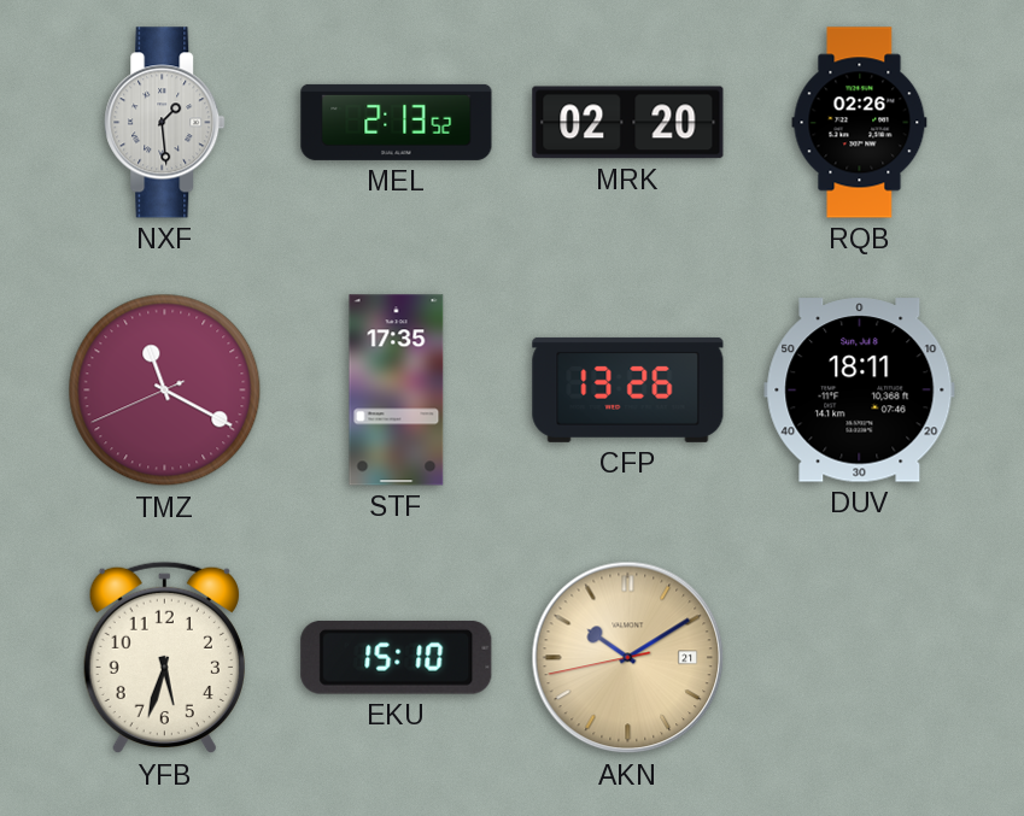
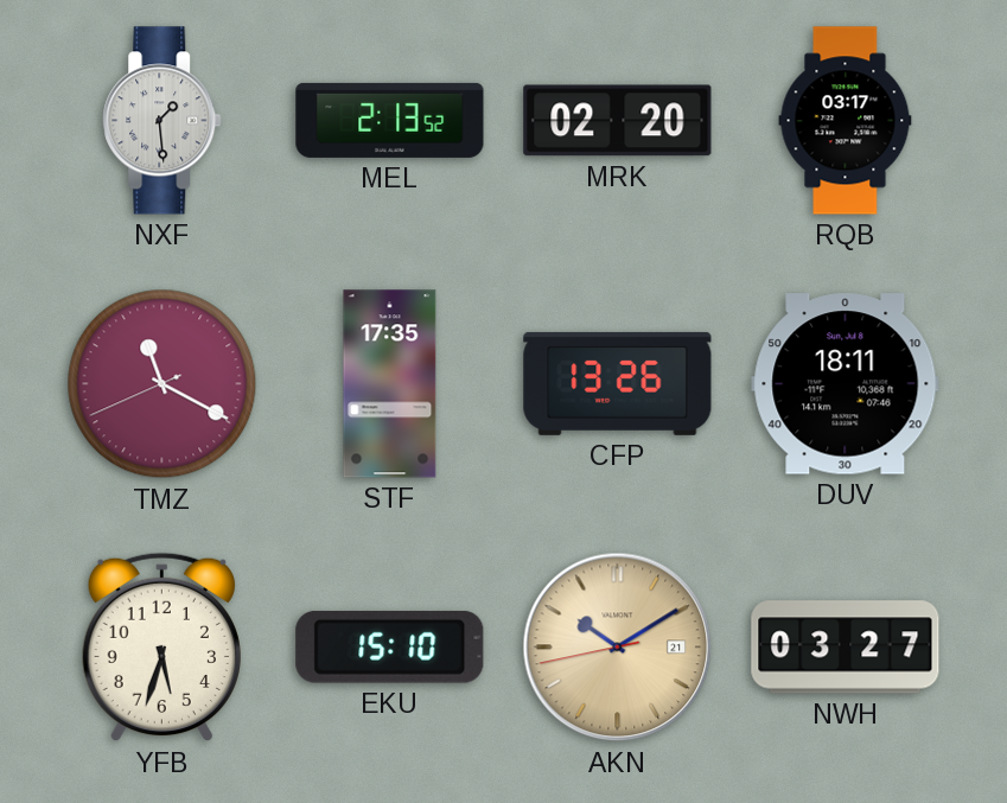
RQB: 02:26 -> 03:17 (846, 121)
NWH: none -> 03:27 (846, 648)
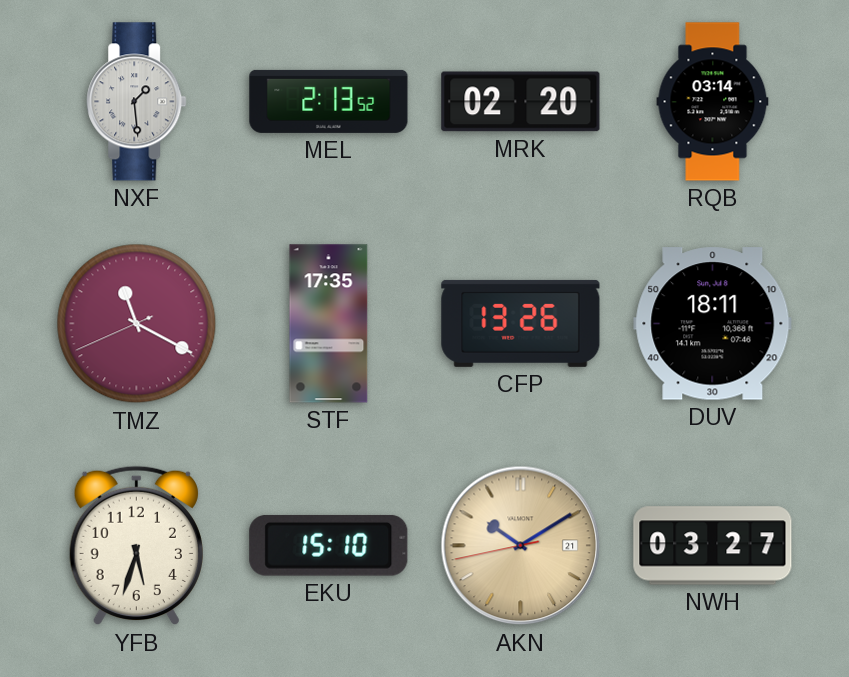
RQB: 03:17 -> 03:14 (713, 102)
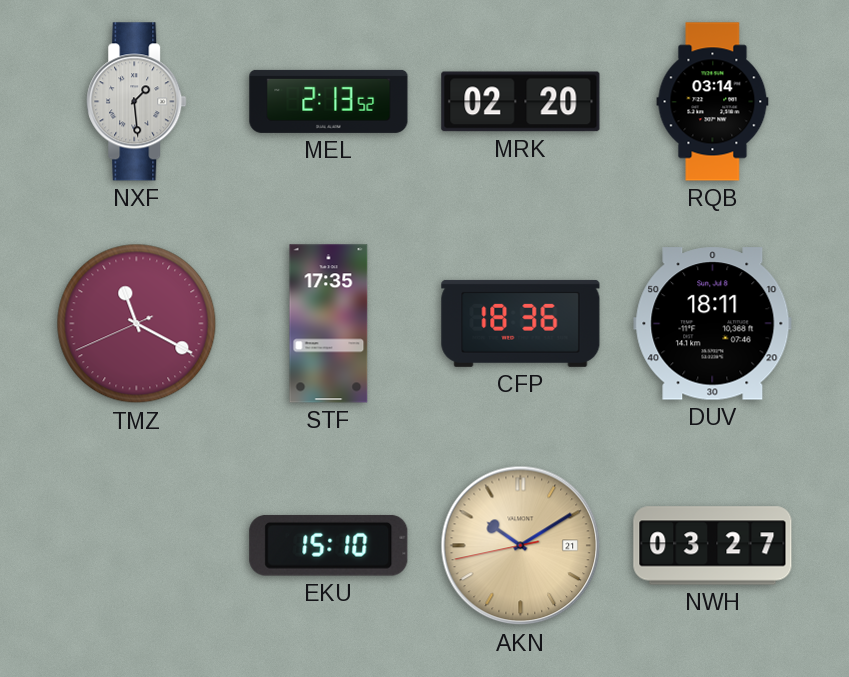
CFP: 13:26 -> 18:36 (521, 323)
YFB: 5:33 -> none (136, 546)
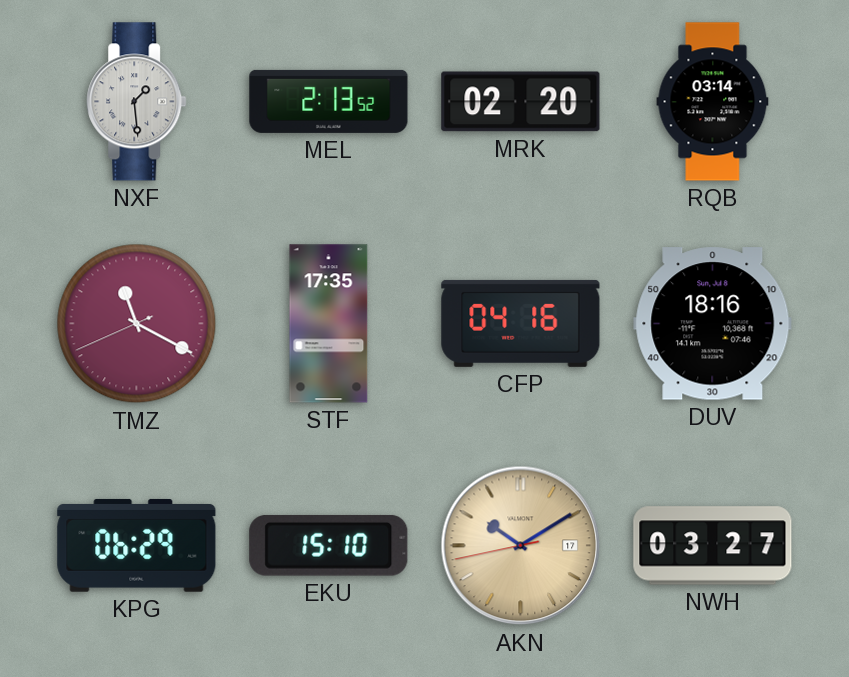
CFP: 18:36 -> 04:16 (521, 323)
DUV: 18:11 -> 18:16 (713, 324)
KPG: none -> 06:29 (137, 546)
AKN date: 21 -> 17 (521, 546)
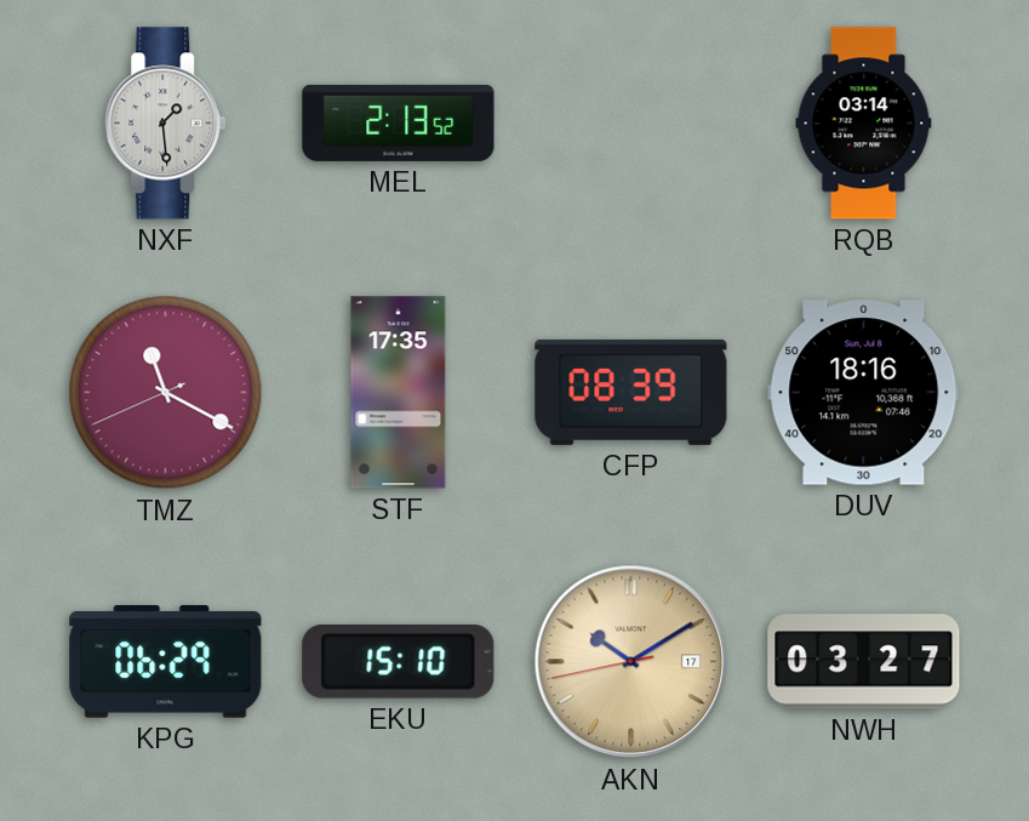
MRK: 02:20 -> none (521, 102)
CFP: 04:16 -> 08:39 (631, 392)
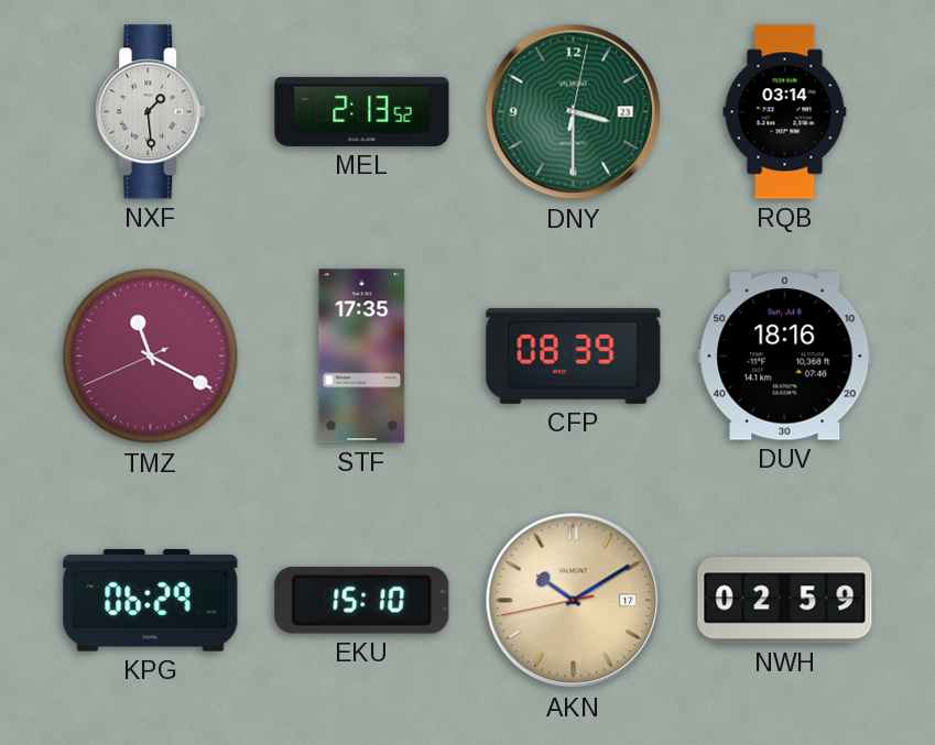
DNY: none -> 3:30 (574, 112)
NWH: 03:27 -> 02:59 (785, 601)
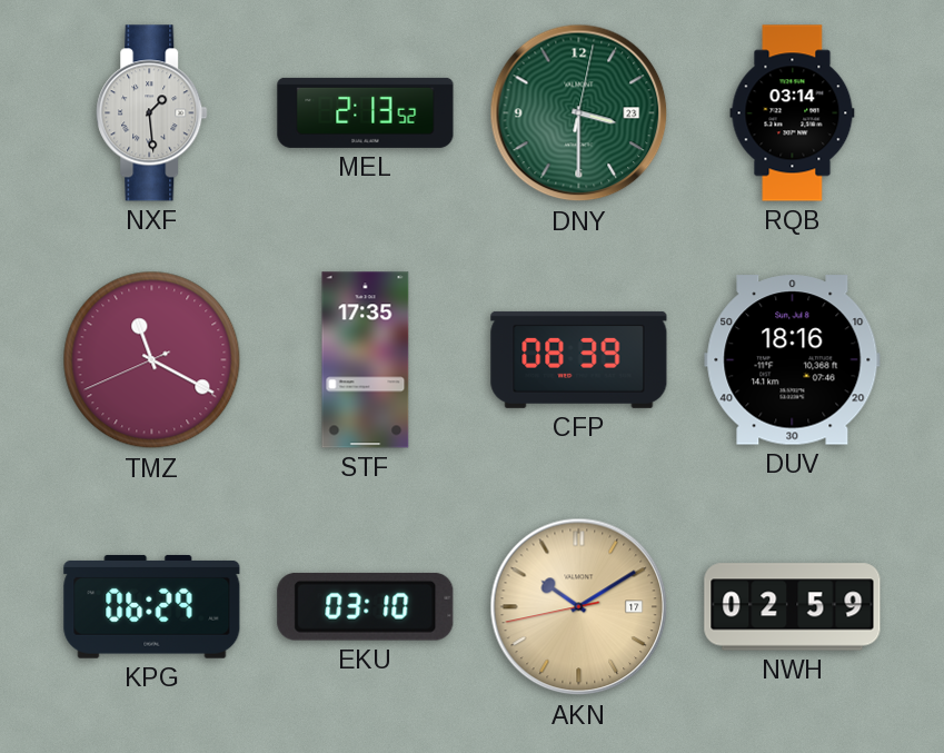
EKU: 15:10 -> 03:10 (366, 606)
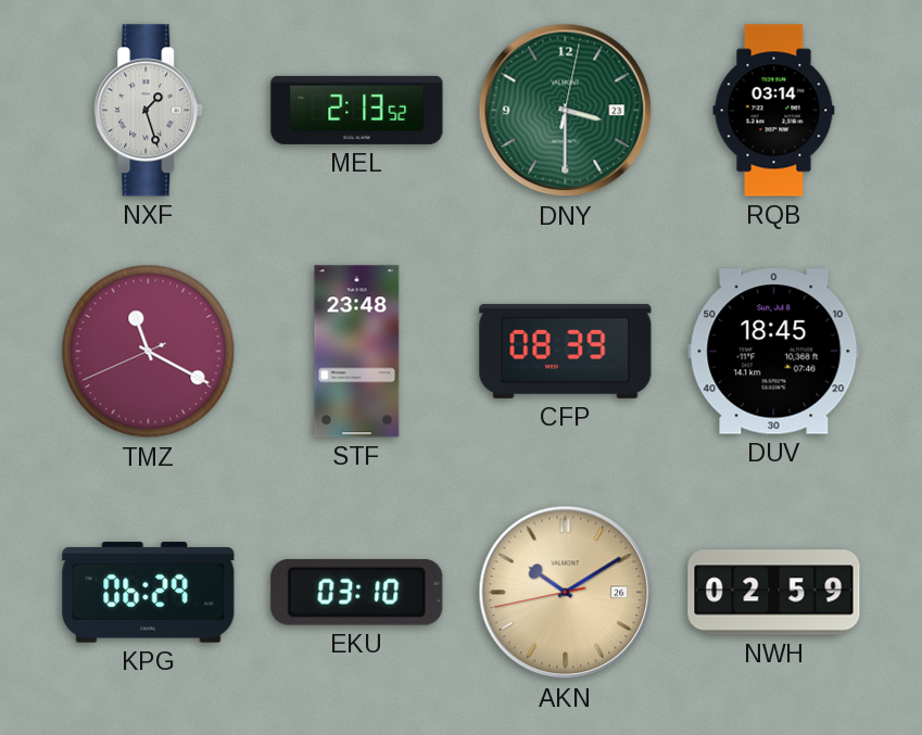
NXF: 1:29 -> 1:27 (149, 111)
STF: 17:35 -> 23:48 (357, 352)
DUV: 18:16 -> 18:45 (774, 352)
AKN date: 17 -> 26 (566, 593)
